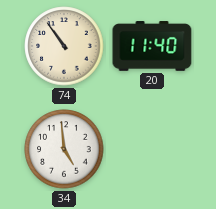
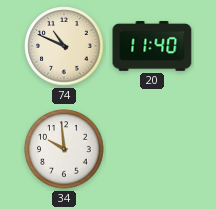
74: 10:54 -> 10:49 (64, 46)
34: 4:59 -> 9:59 (64, 149)
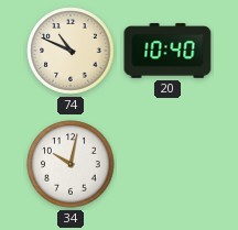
20: 11:40 -> 10:40 (167, 51)
34: 9:59 -> 10:02 (71, 164)
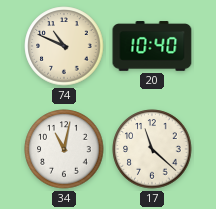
34: 10:02 -> 11:02 (64, 149)
17: none -> 11:22 (152, 149)
